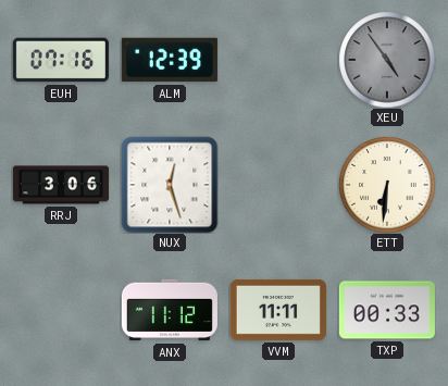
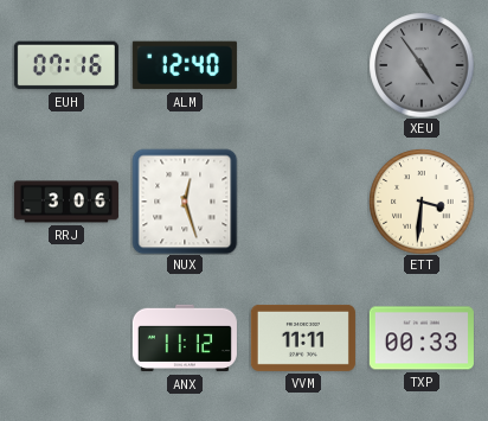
ALM: 12:39 -> 12:40 (185, 65)
ETT: 6:31 -> 3:31 (422, 202)
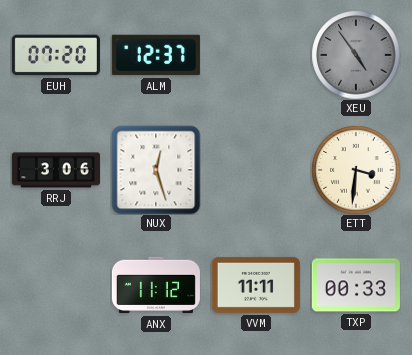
EUH: 07:16 -> 07:20 (56, 55)
ALM: 12:40 -> 12:37 (156, 55)
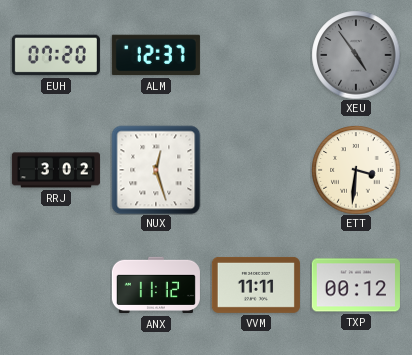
RRJ: 3:06 -> 3:02 (56, 170)
TXP: 00:33 -> 00:12 (356, 285)
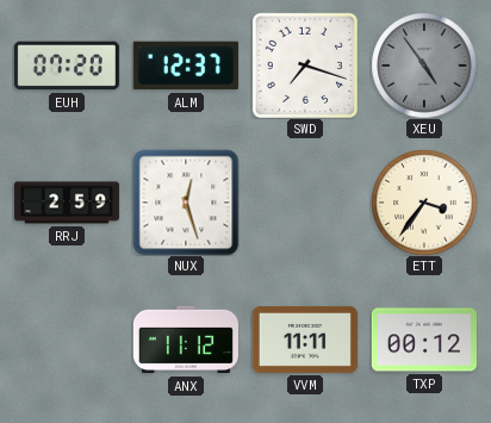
SWD: none -> 7:18 (305, 66)
RRJ: 3:02 -> 2:59 (67, 203)
ETT: 3:31 -> 3:36 (424, 203)
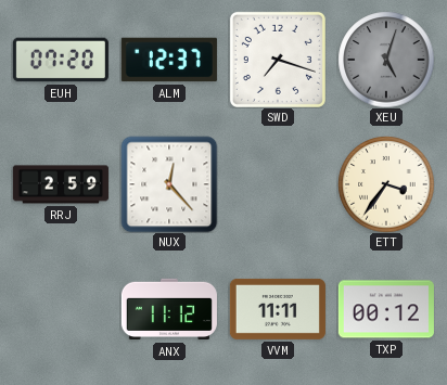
XEU: 4:54 -> 5:03 (386, 60)
NUX: 12:27 -> 12:23 (169, 184)
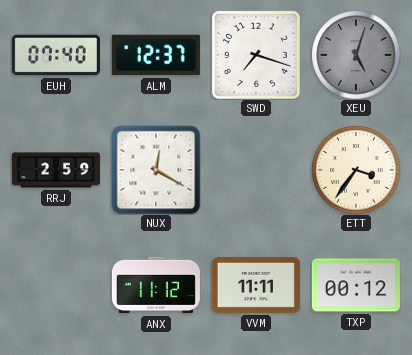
EUH: 07:20 -> 07:40 (56, 55)
NUX: 12:23 -> 12:20 (156, 170)
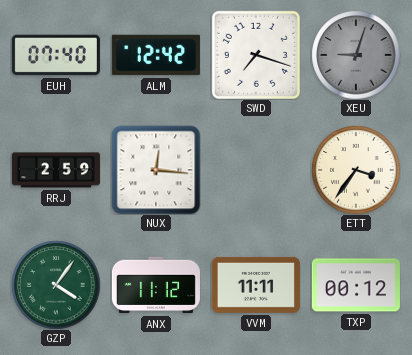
ALM: 12:37 -> 12:42 (156, 55)
XEU: 5:03 -> 9:03 (356, 55)
NUX: 12:20 -> 12:16 (156, 170)
GZP: none -> 4:06 (56, 285)
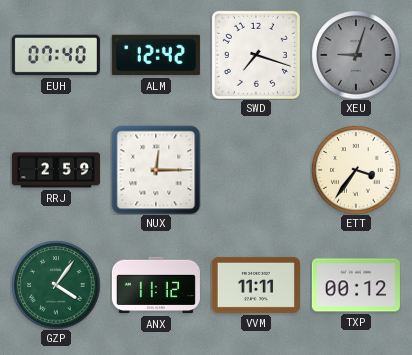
NUX: 12:16 -> 12:15 (156, 170)
